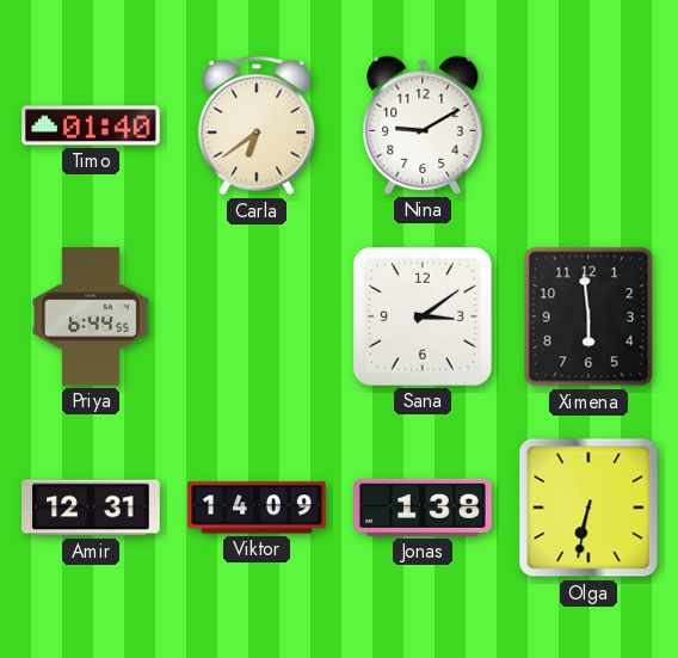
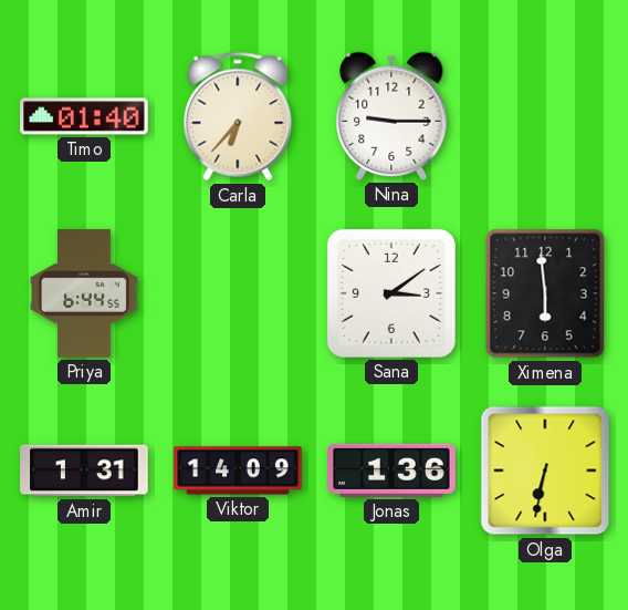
Carla: 6:39 -> 6:37 (238, 116)
Nina: 9:10 -> 9:15 (391, 116)
Amir: 12:31 -> 1:31 (84, 471)
Jonas: 1:38 -> 1:36 (391, 471)
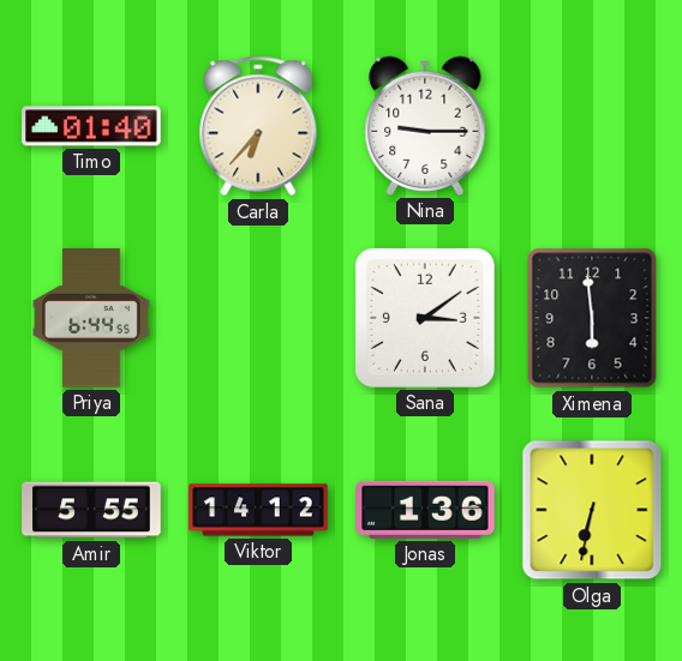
Amir: 1:31 -> 5:55 (91, 510)
Viktor: 14:09 -> 14:12 (258, 510)
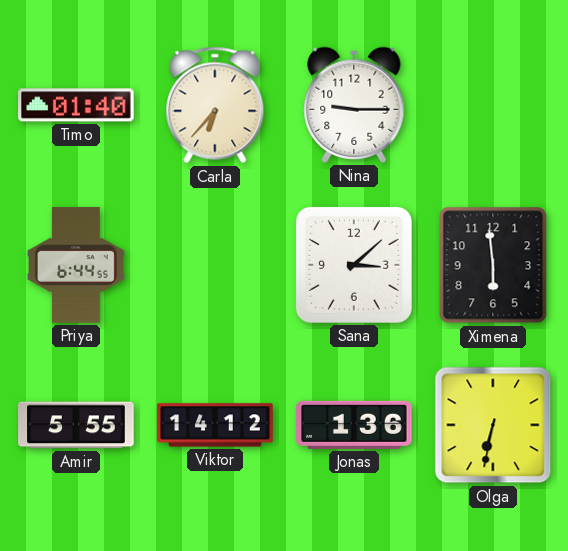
Sana: 3:09 -> 3:08 (354, 265)
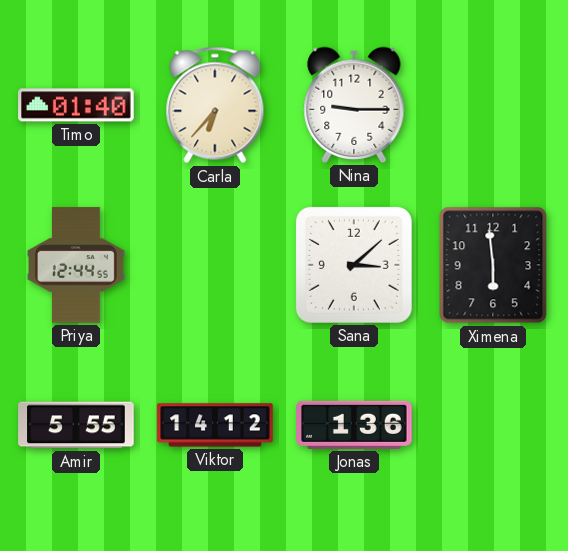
Priya: 6:44 -> 12:44 (77, 265)
Olga: 6:32 -> none (493, 425)
